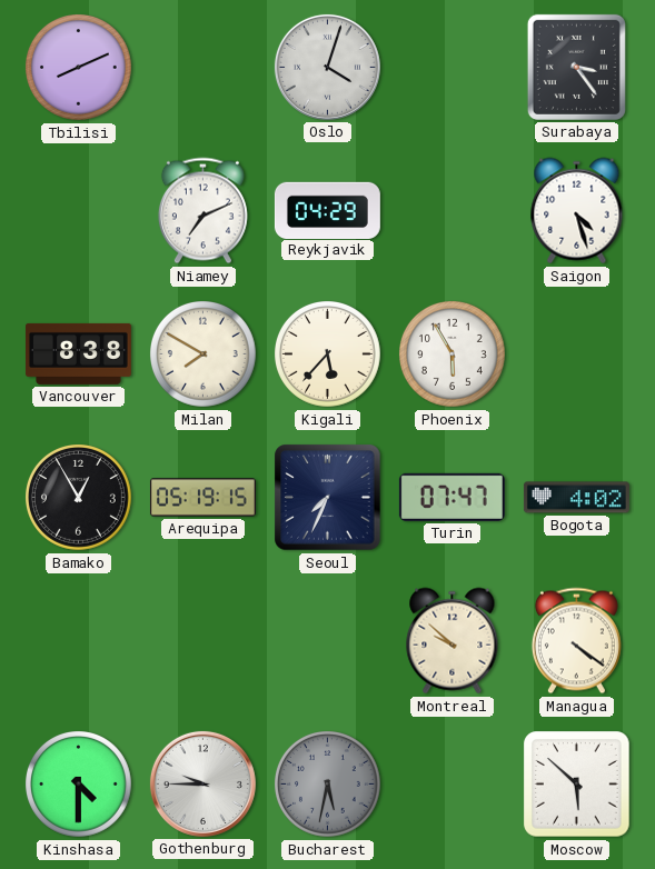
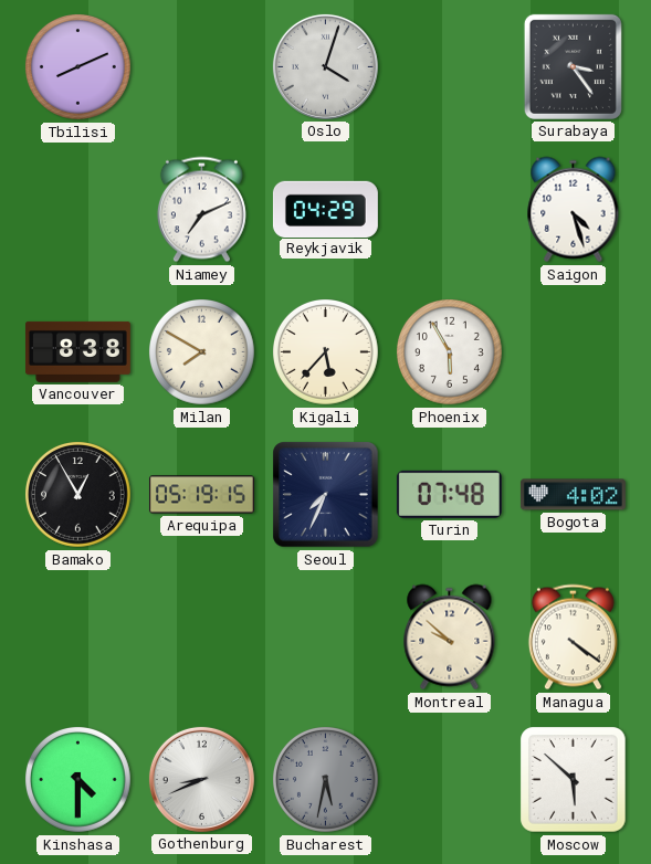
Turin: 07:47 -> 07:48 (449, 494)
Gothenburg: 9:45 -> 8:41 (201, 779)
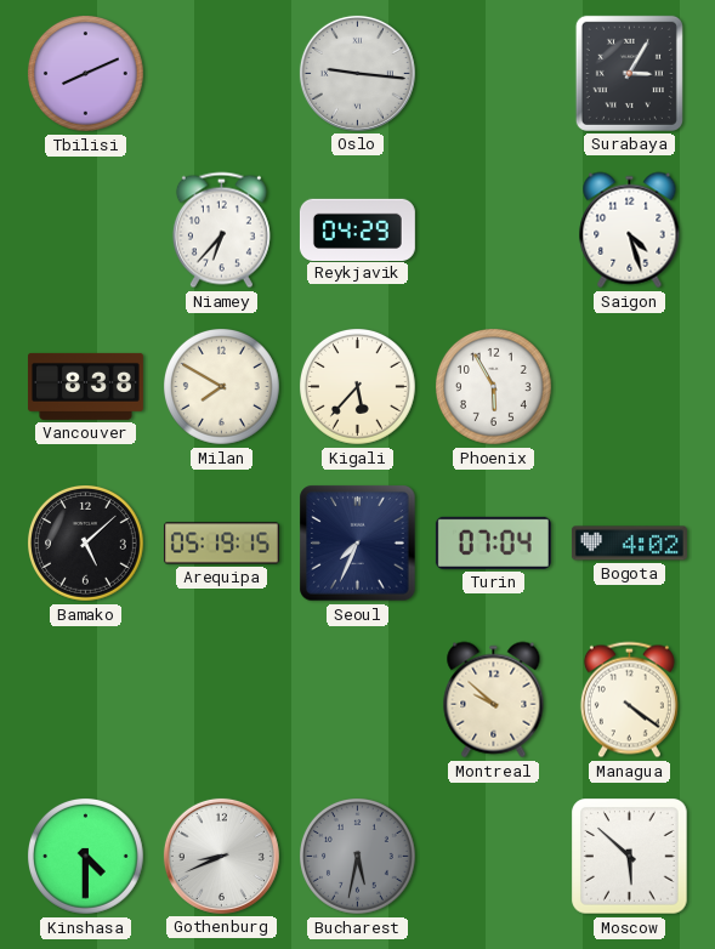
Oslo: 4:03 -> 9:16 (357, 73)
Surabaya: 3:24 -> 3:05 (629, 73)
Niamey: 7:11 -> 6:37 (221, 231)
Bamako: 12:55 -> 5:08 (86, 544)
Turin: 07:48 -> 07:04 (493, 542)
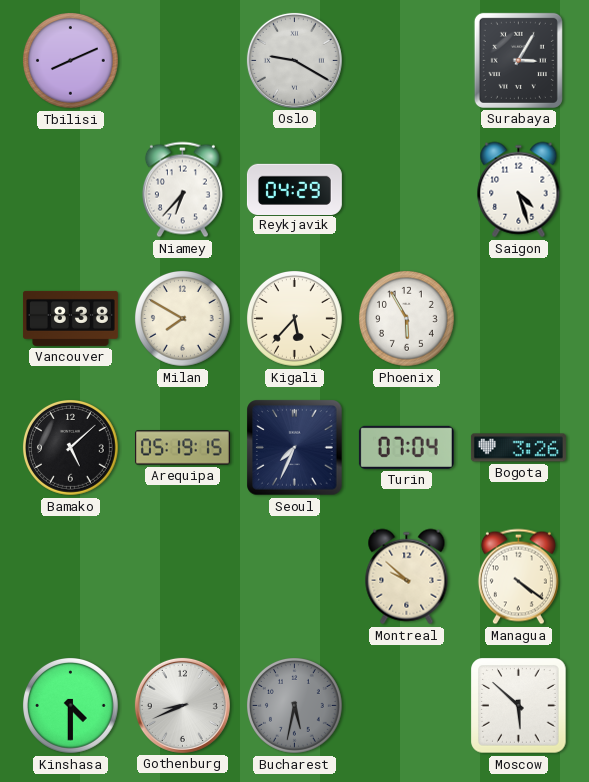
Oslo: 9:16 -> 9:20 (294, 60)
Bogota: 4:02 -> 3:26 (518, 448)
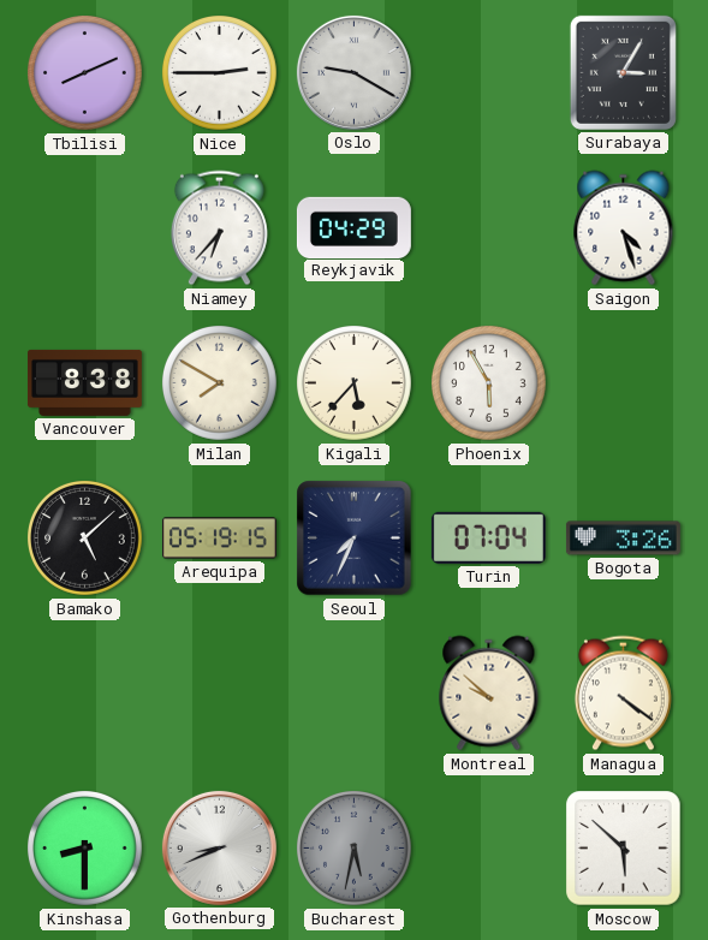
Nice: none -> 2:45 (220, 73)
Kinshasa: 4:30 -> 8:30 (85, 849)
